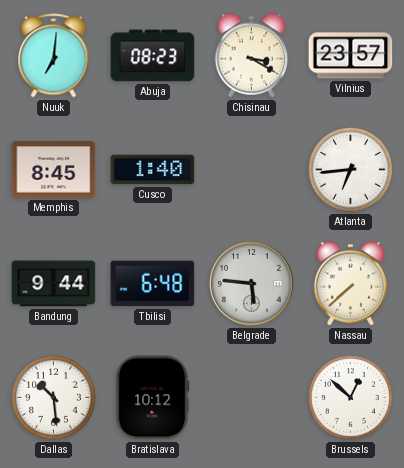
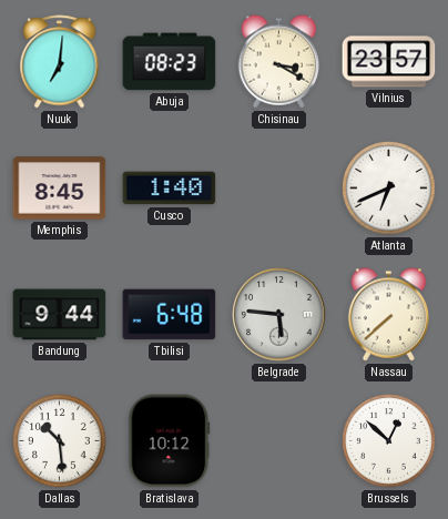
Atlanta: 6:44 -> 6:41 (389, 189)
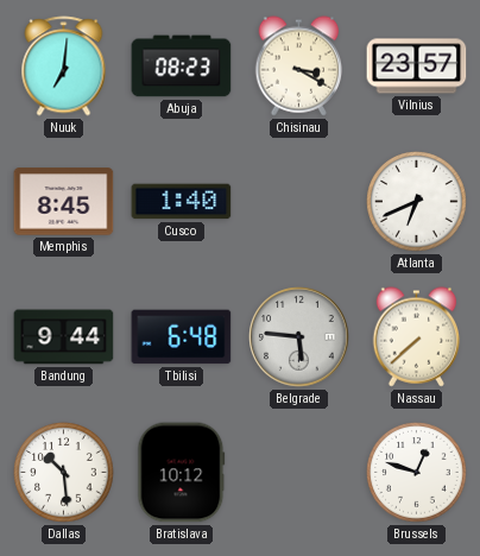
Brussels: 12:52 -> 12:48 (417, 473)
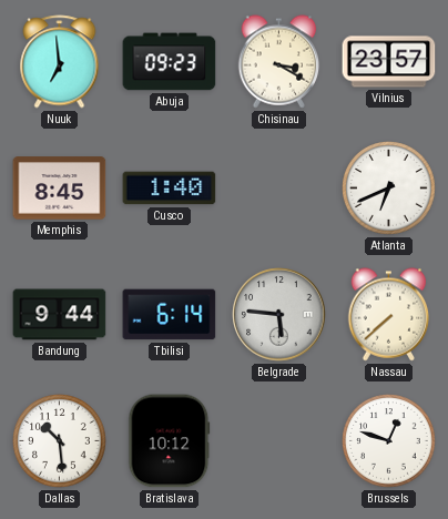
Nuuk: 7:01 -> 6:59 (60, 62)
Abuja: 08:23 -> 09:23 (170, 62)
Tbilisi: 6:48 -> 6:14 (170, 315)
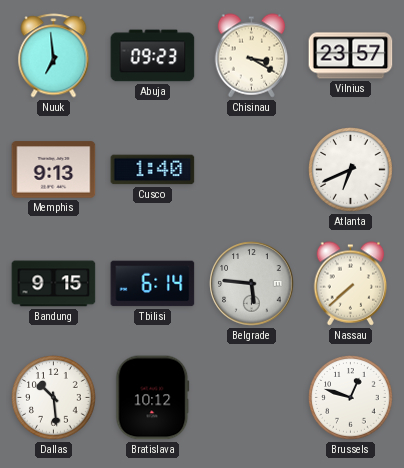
Memphis: 8:45 -> 9:13 (54, 170)
Bandung: 9:44 -> 9:15 (54, 284)
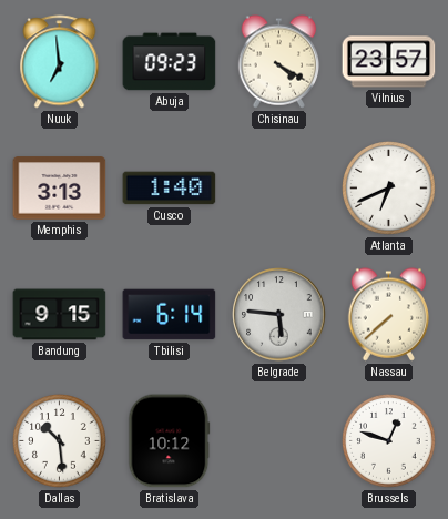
Chisinau: 3:20 -> 4:20 (279, 62)
Memphis: 9:13 -> 3:13 (60, 189)
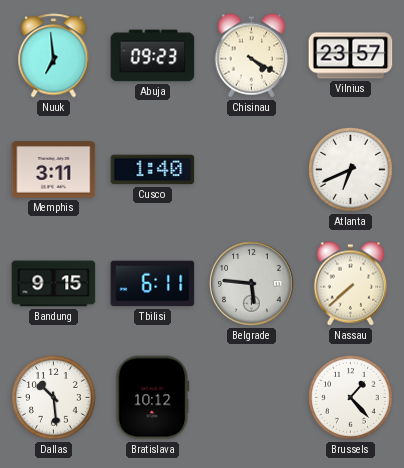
Memphis: 3:13 -> 3:11 (54, 170)
Tbilisi: 6:14 -> 6:11 (153, 284)
Brussels: 12:48 -> 1:23 (351, 398)
